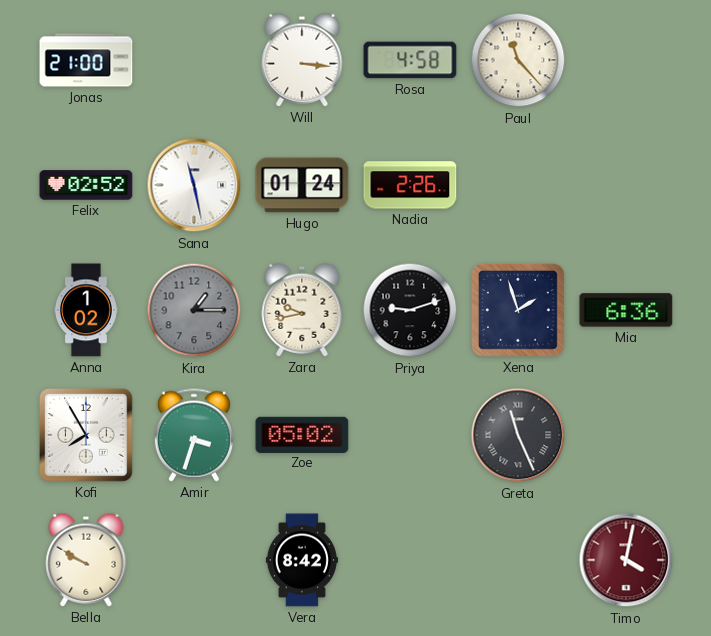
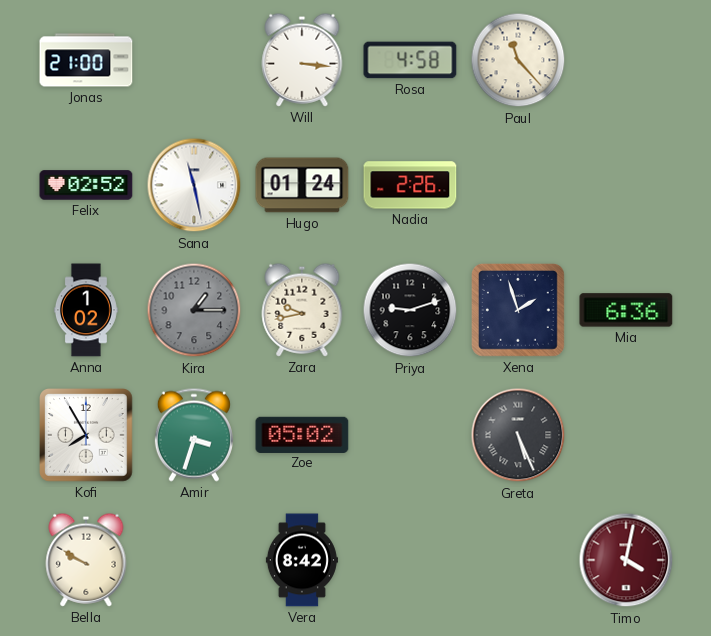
Greta: 11:26 -> 5:26 (518, 435)
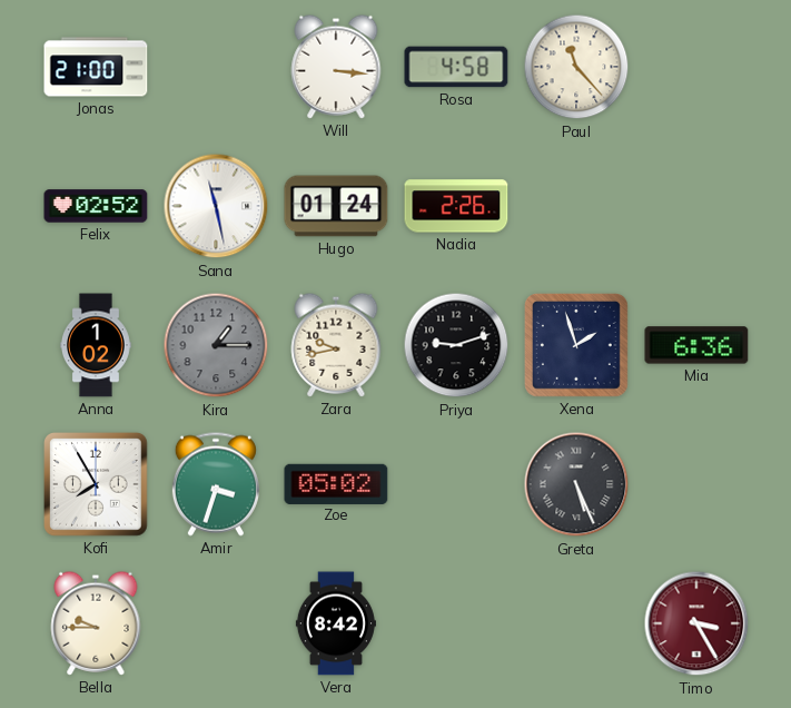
Bella: 9:50 -> 9:45 (96, 623)
Timo: 4:02 -> 3:25 (696, 623)
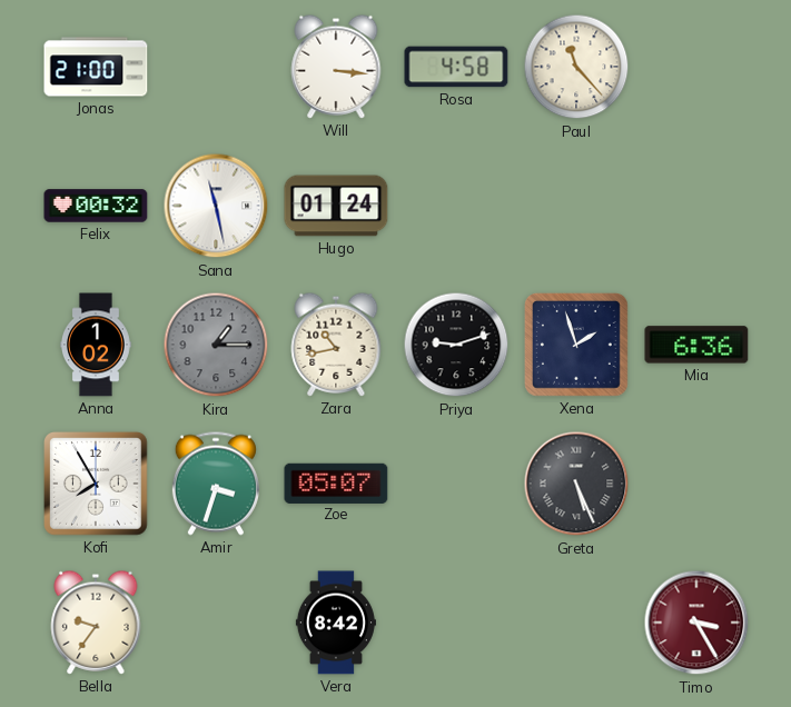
Felix: 02:52 -> 00:32 (96, 206)
Nadia: 2:26 -> none (456, 206)
Zara: 9:43 -> 10:43 (336, 345)
Zoe: 05:02 -> 05:07 (336, 482)
Bella: 9:45 -> 9:36 (96, 623)
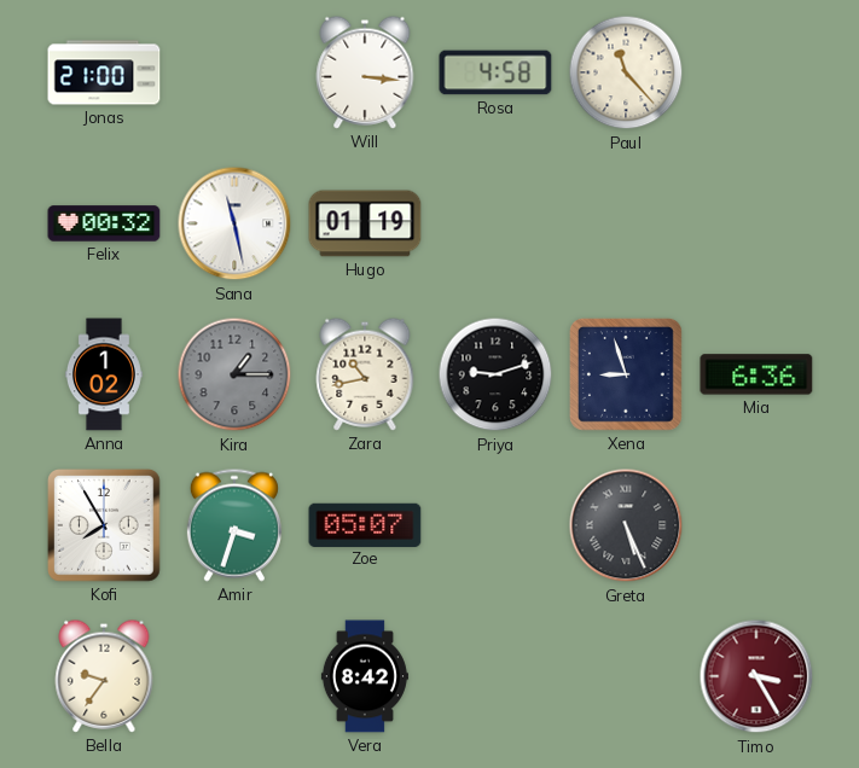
Hugo: 01:24 -> 01:19 (365, 223)
Xena: 1:57 -> 8:57 (626, 374)
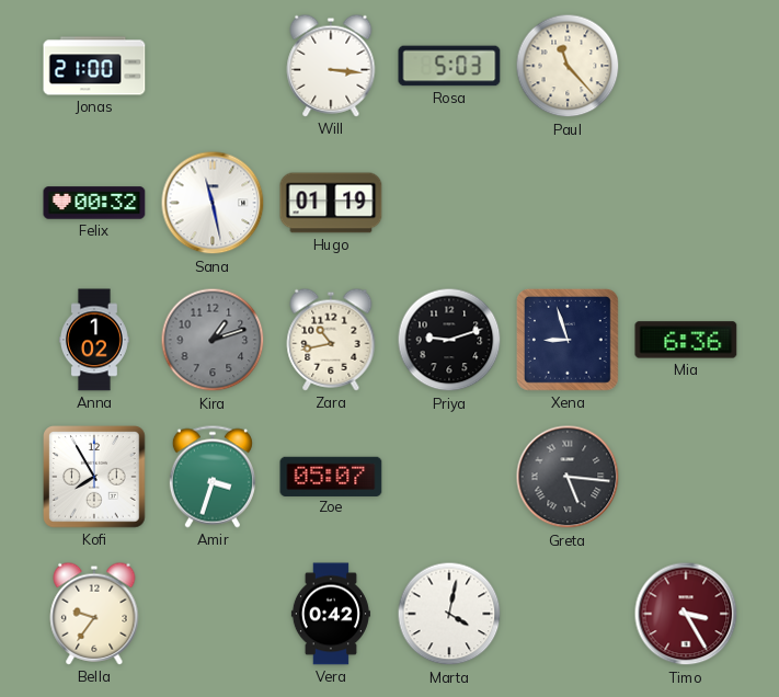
Rosa: 4:58 -> 5:03 (449, 66)
Kira: 1:15 -> 1:12 (213, 340)
Greta: 5:26 -> 5:16 (568, 477)
Vera: 8:42 -> 0:42 (331, 614)
Marta: none -> 4:02 (449, 614)
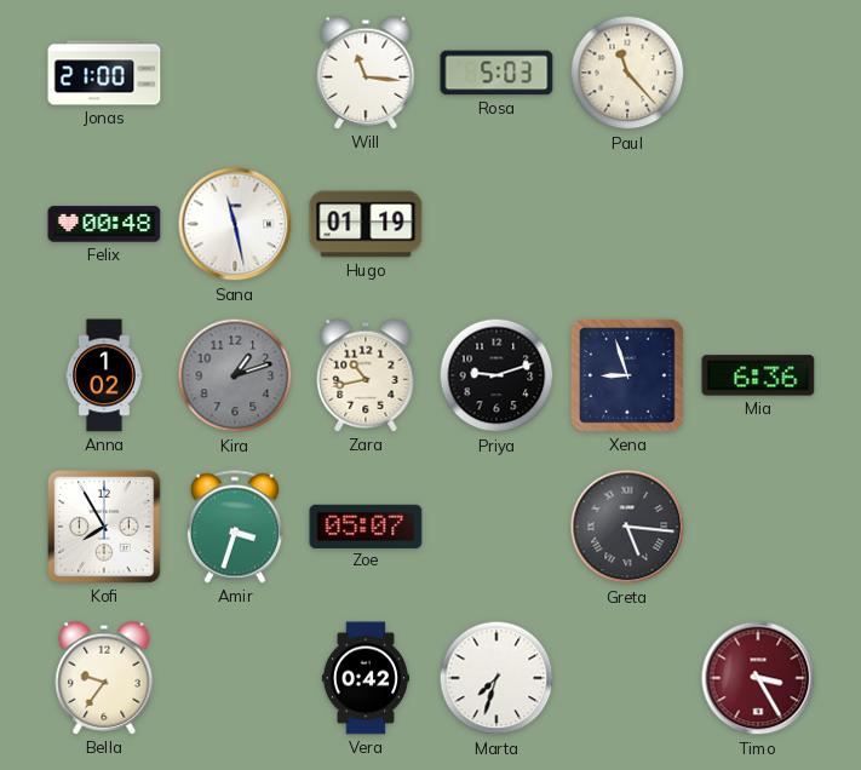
Will: 3:16 -> 11:16 (366, 73)
Felix: 00:32 -> 00:48 (104, 224)
Marta: 4:02 -> 7:33 (496, 678)
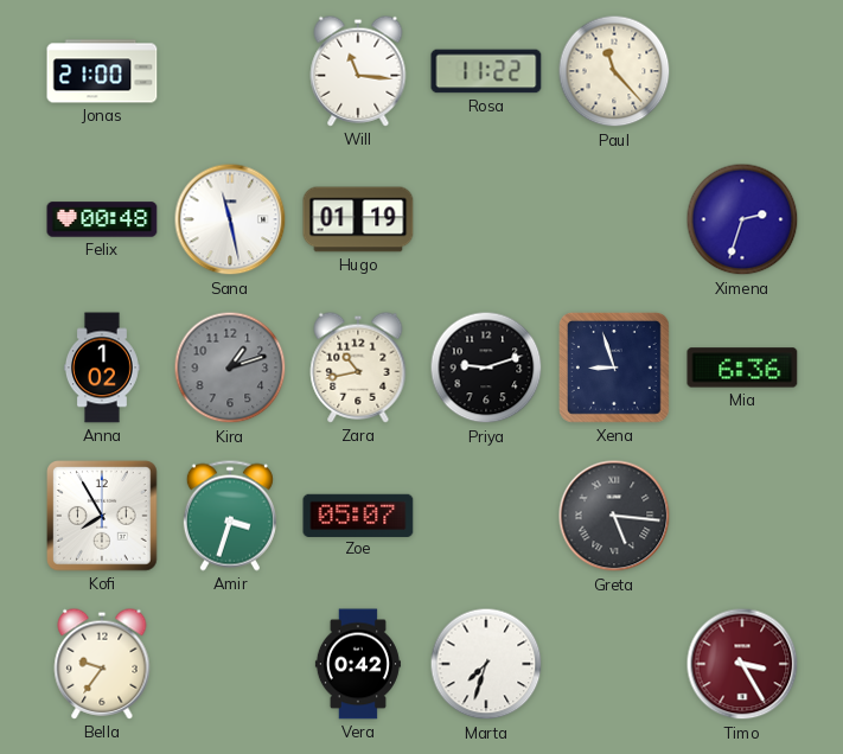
Rosa: 5:03 -> 11:22 (486, 71)
Ximena: none -> 2:33 (742, 219)
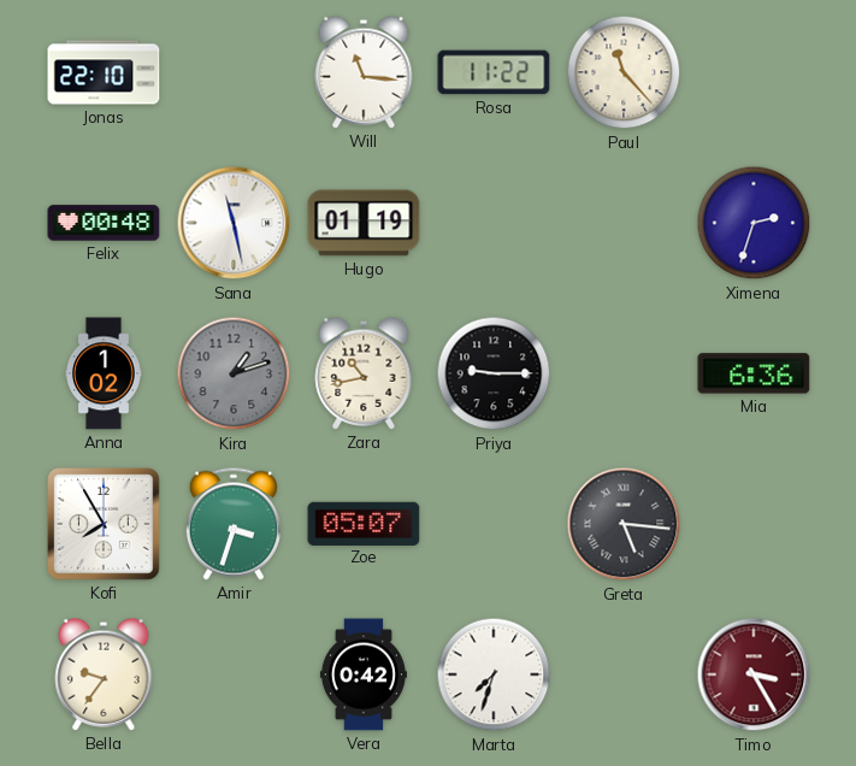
Jonas: 21:00 -> 22:10 (104, 72)
Priya: 9:12 -> 9:15 (494, 373)
Xena: 8:57 -> none (614, 368)
